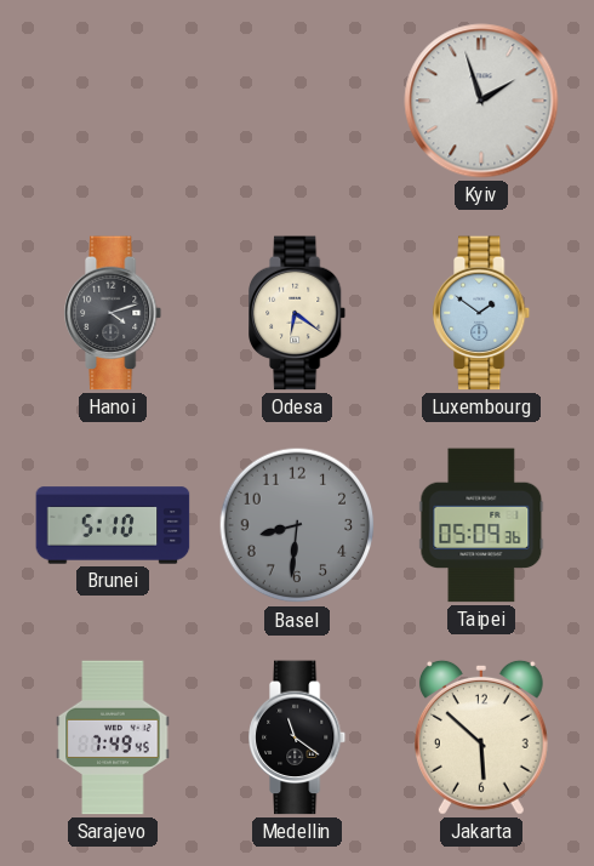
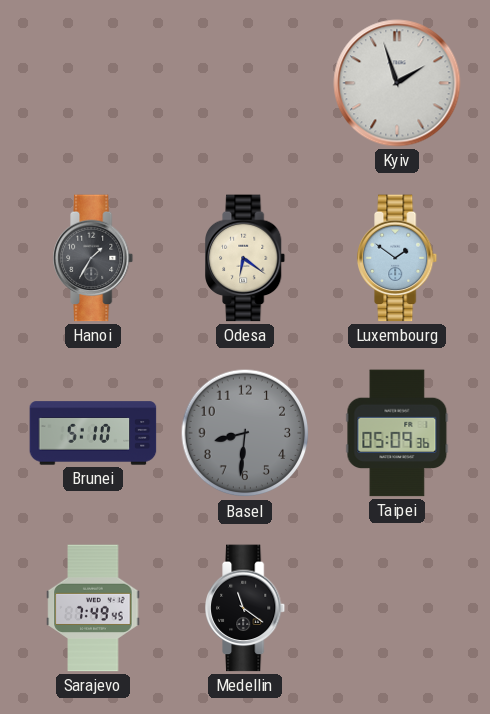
Hanoi: 4:12 -> 1:35 (94, 258)
Jakarta: 5:52 -> none (481, 737)
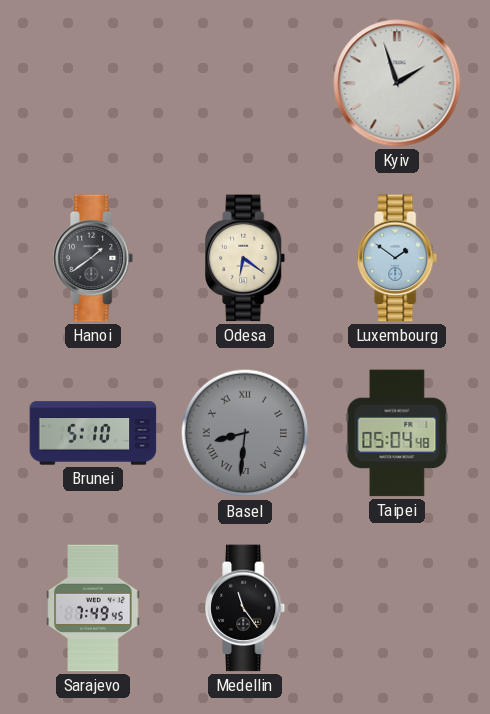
Hanoi: 1:35 -> 1:39 (94, 258)
Basel numerals: Arabic -> Roman (245, 433)
Taipei: 05:09 -> 05:04 (397, 433)
Medellin: 11:21 -> 11:24 (246, 608)
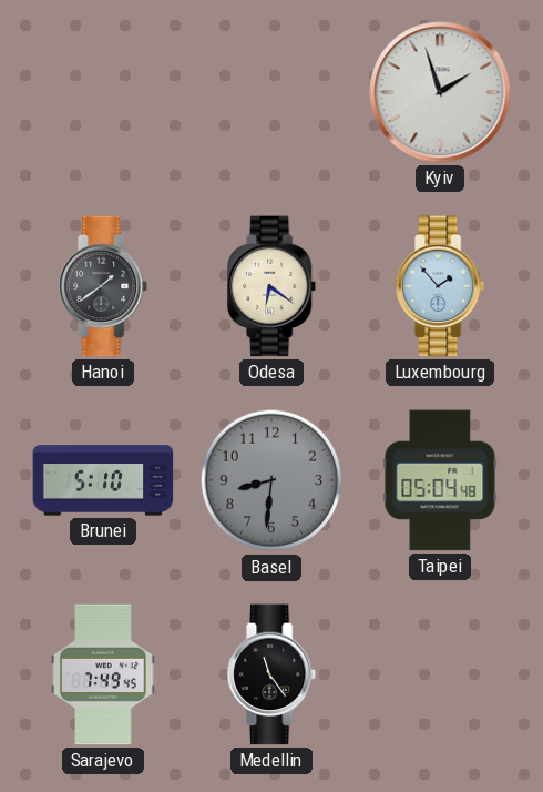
Luxembourg: 1:51 -> 1:53 (441, 286)
Basel numerals: Roman -> Arabic (271, 480)
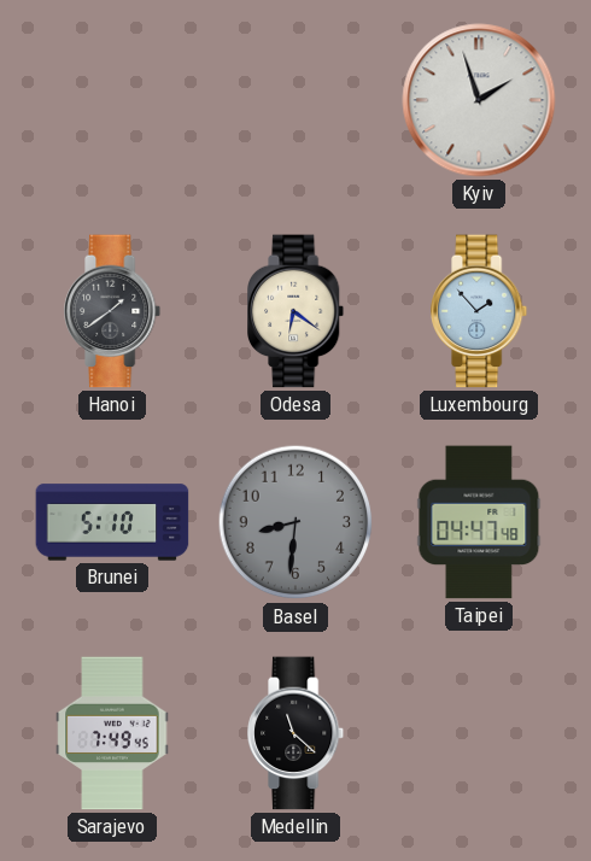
Taipei: 05:04 -> 04:47 (479, 522)
Medellin: 11:24 -> 11:22 (297, 733)
